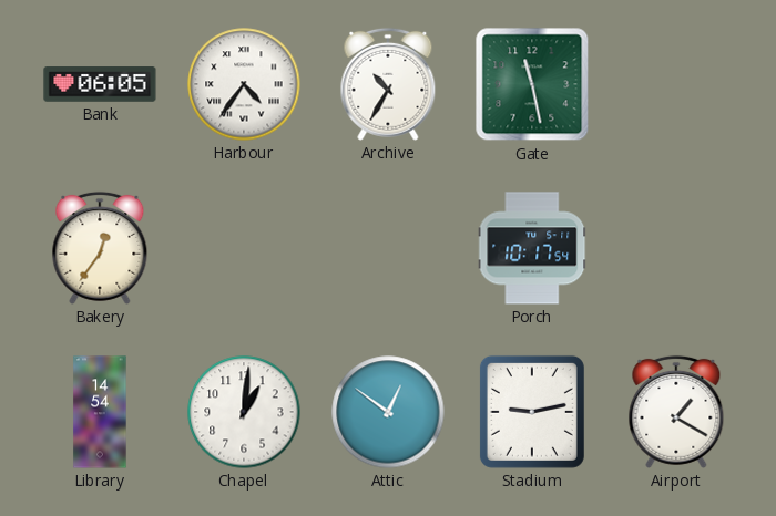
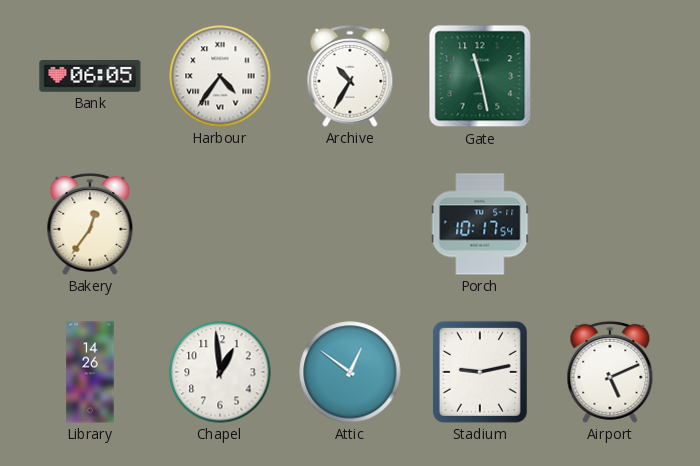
Library: 14:54 -> 14:26 (90, 372)
Chapel: 1:01 -> 12:59 (220, 372)
Airport: 1:20 -> 5:11 (610, 372)
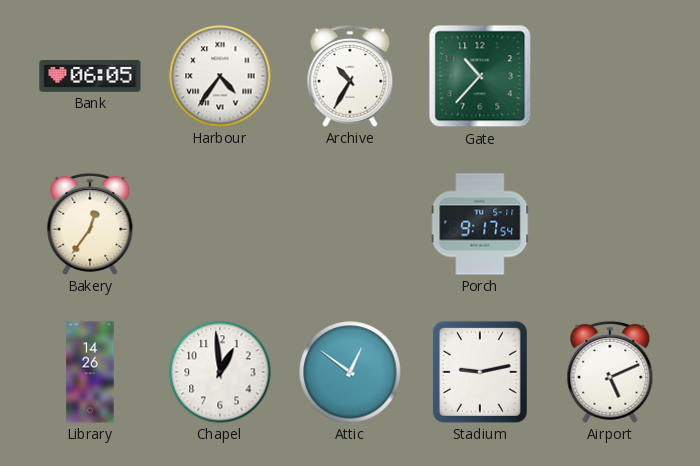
Gate: 11:28 -> 10:37 (480, 76)
Porch: 10:17 -> 9:17 (480, 224)
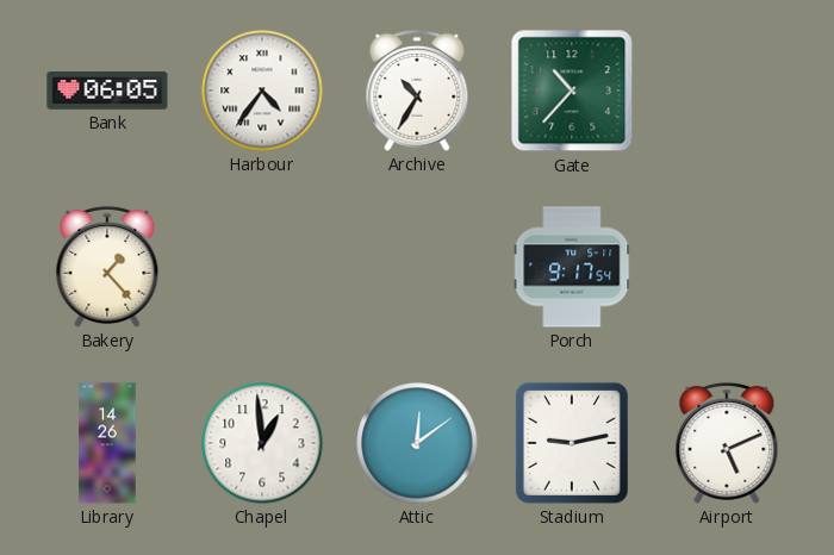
Bakery: 12:36 -> 1:23 (107, 267)
Attic: 12:51 -> 12:09 (417, 443)
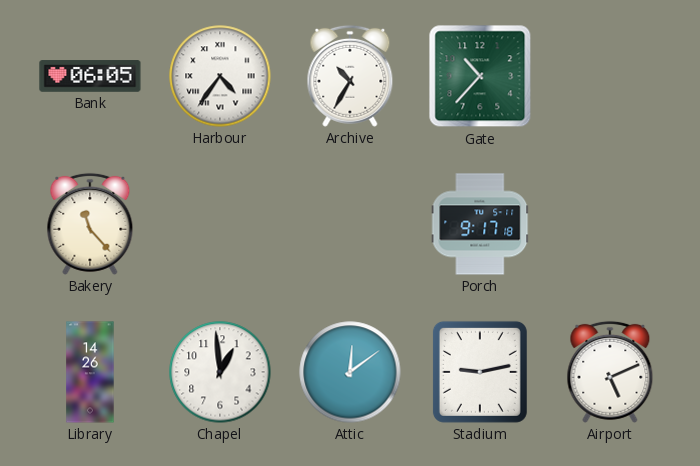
Bakery: 1:23 -> 11:23 (90, 224)
Porch: 9:17:54 -> 9:17:18 (480, 224)
